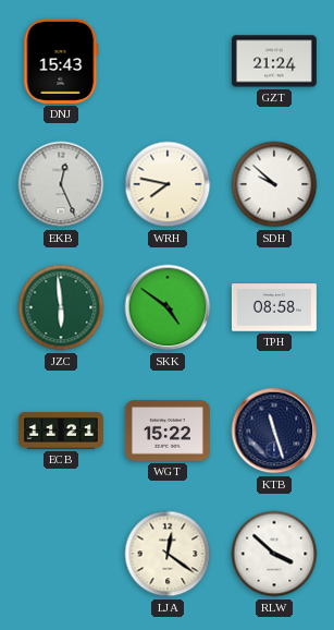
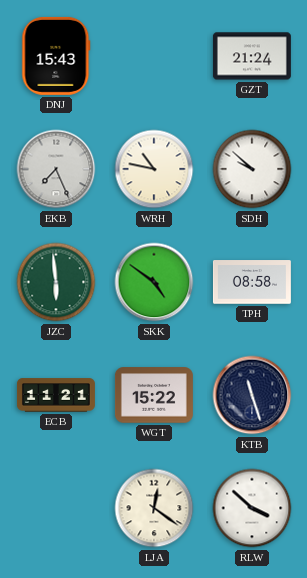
EKB: 12:26 -> 7:26 (56, 169)
WRH: 7:47 -> 10:47 (154, 169)
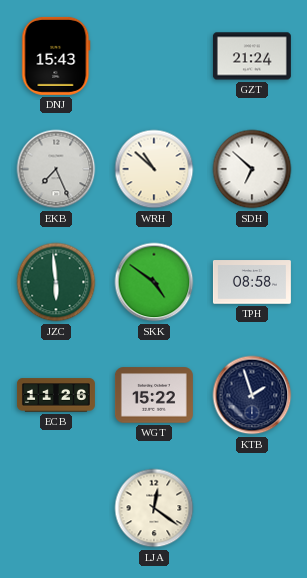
WRH: 10:47 -> 10:52 (154, 169)
SDH: 9:52 -> 6:52 (252, 169)
ECB: 11:21 -> 11:26 (56, 395)
KTB: 11:27 -> 1:57 (252, 395)
RLW: 3:52 -> none (252, 508)
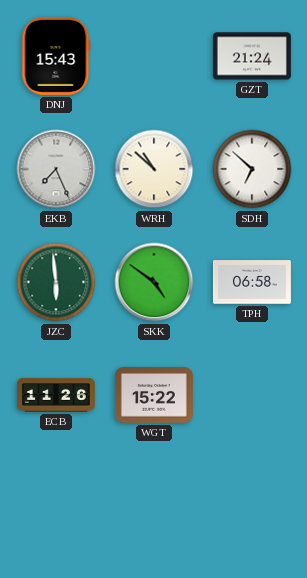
TPH: 08:58 -> 06:58 (252, 282)
KTB: 1:57 -> none (252, 395)
LJA: 12:21 -> none (154, 508)
